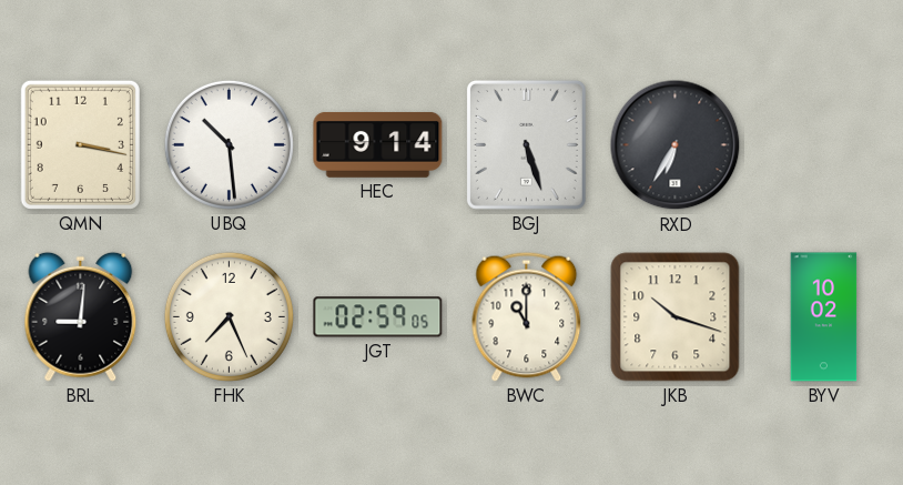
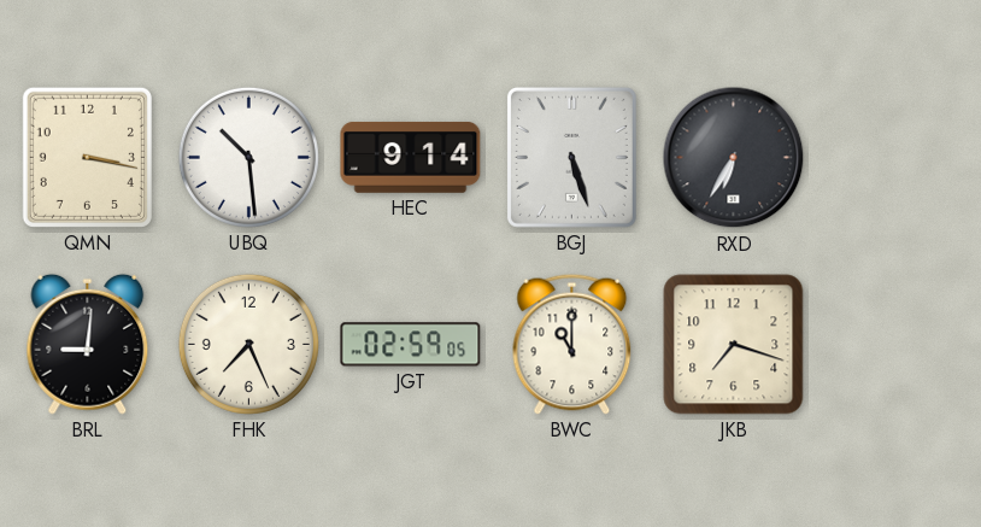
JKB: 10:18 -> 7:18 (734, 345)
BYV: 10:02 -> none (824, 317)
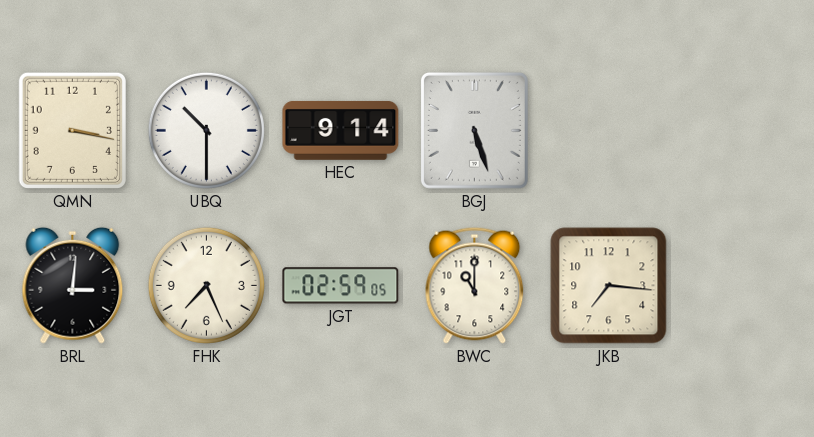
UBQ: 10:29 -> 10:30 (206, 130)
RXD: 6:35 -> none (734, 158)
BRL: 9:01 -> 3:01 (73, 285)
JKB: 7:18 -> 7:16 (609, 286)
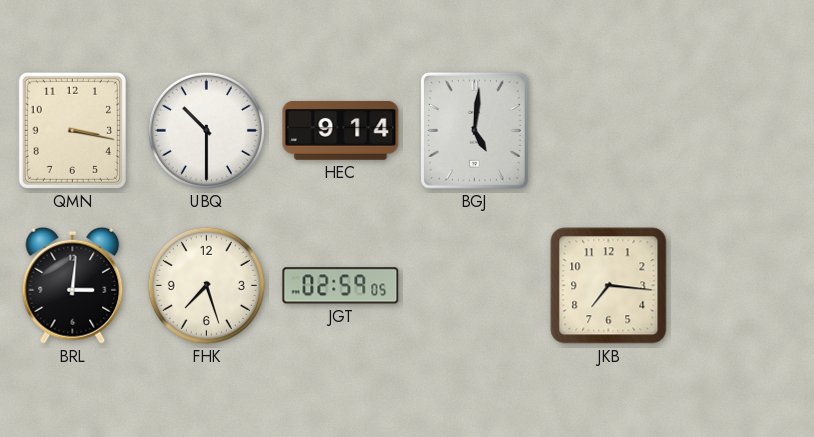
BGJ: 5:27 -> 5:01 (474, 130)
FHK: 7:26 -> 7:27 (206, 285)
BWC: 11:00 -> none (475, 285)
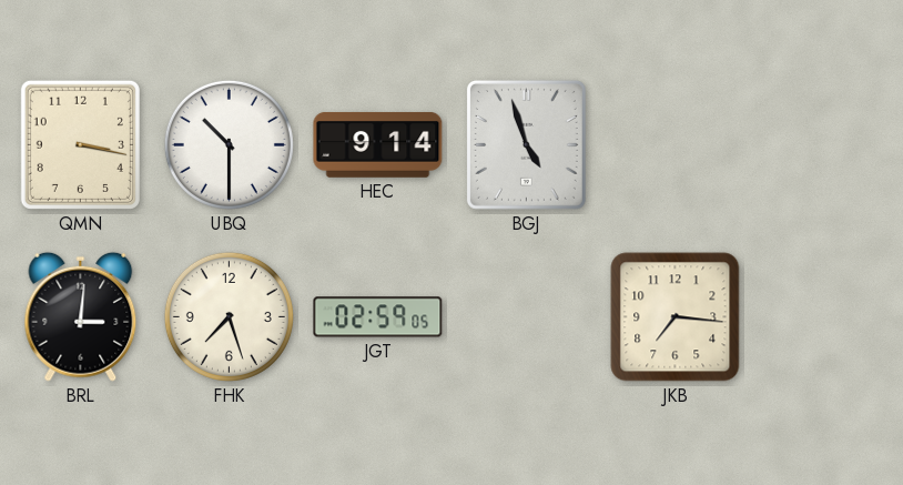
BGJ: 5:01 -> 4:57 (526, 144)
